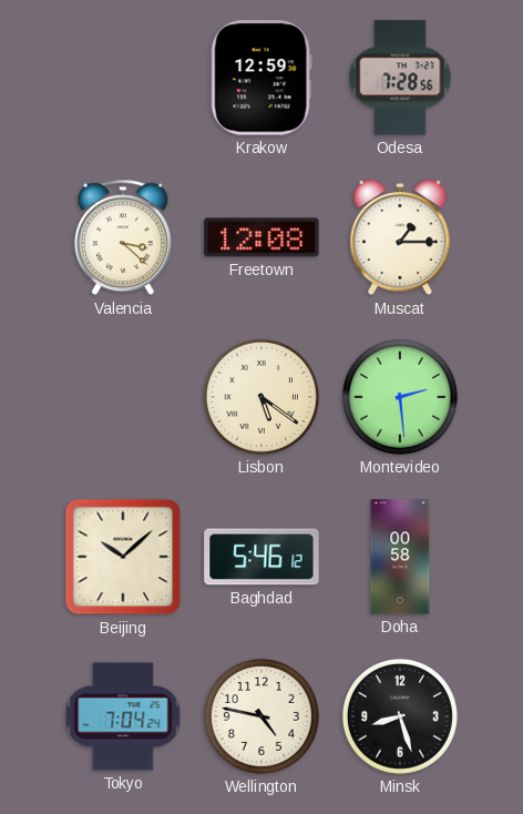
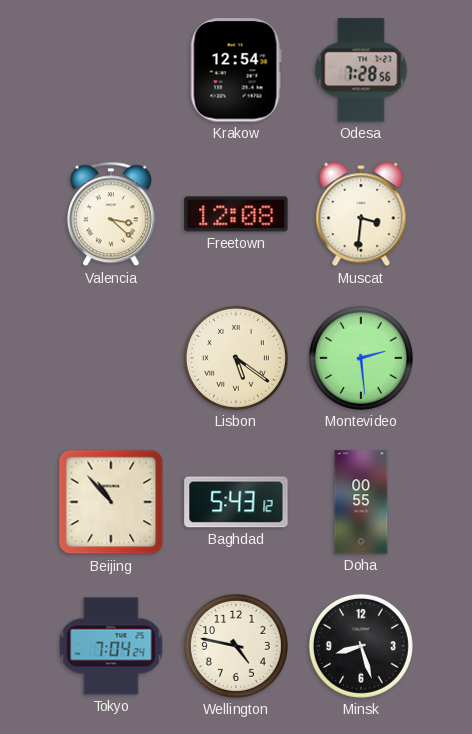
Krakow: 12:59 -> 12:54 (236, 70)
Muscat: 1:15 -> 3:31 (361, 215)
Beijing: 10:08 -> 10:53 (111, 502)
Baghdad: 5:46 -> 5:43 (236, 502)
Doha: 00:58 -> 00:55 (361, 502)
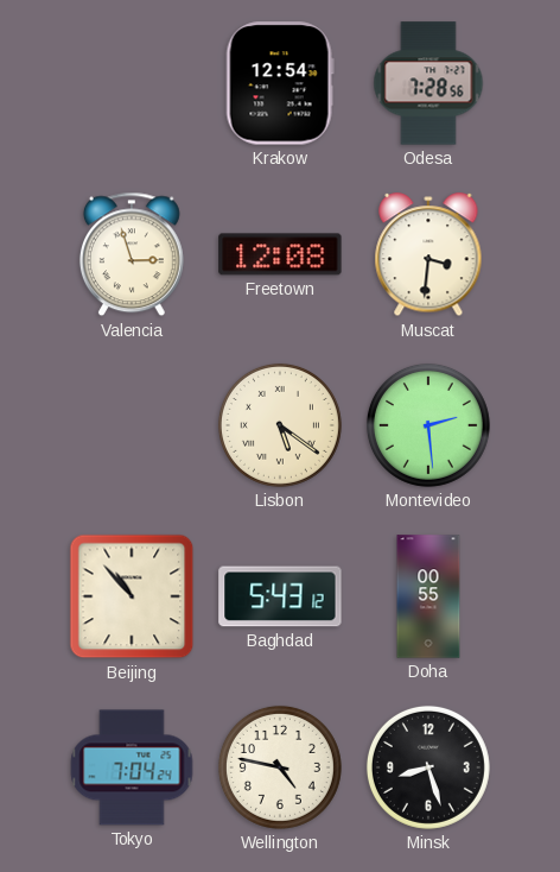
Valencia: 3:22 -> 2:57 (132, 254)
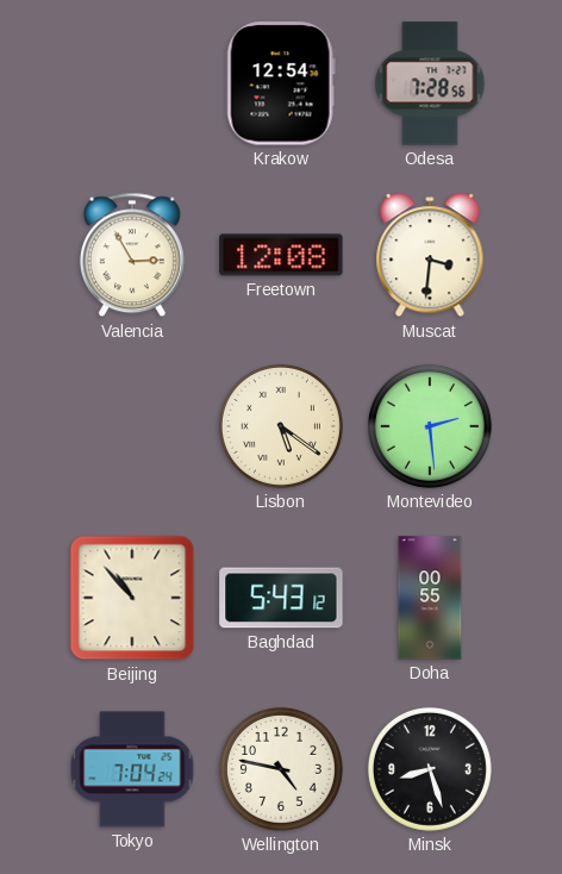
Valencia: 2:57 -> 2:55 (132, 255)
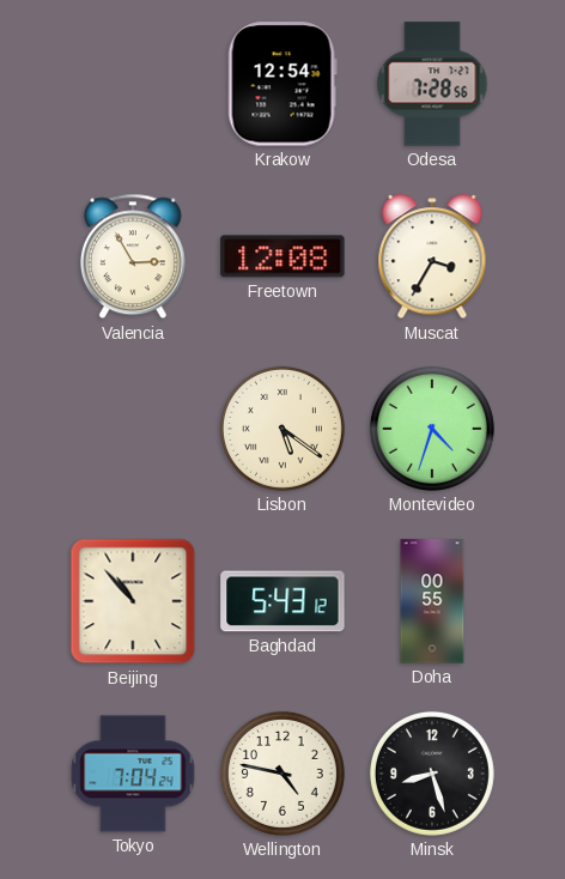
Muscat: 3:31 -> 3:35 (432, 257)
Montevideo: 2:29 -> 4:33 (432, 429)
